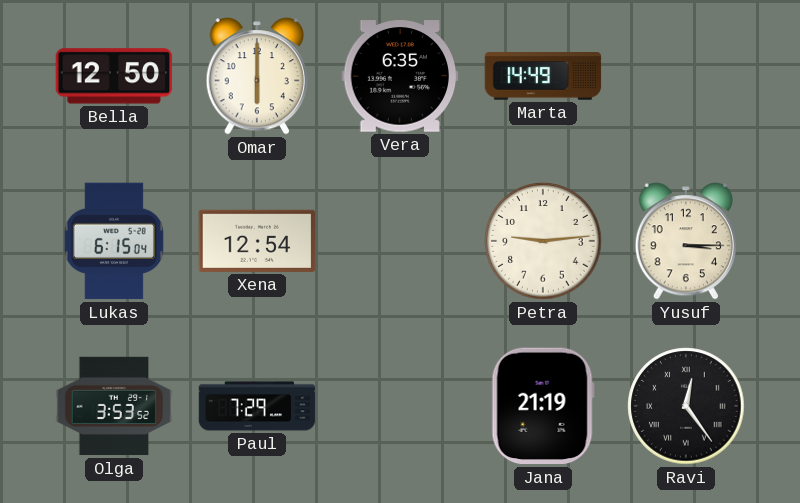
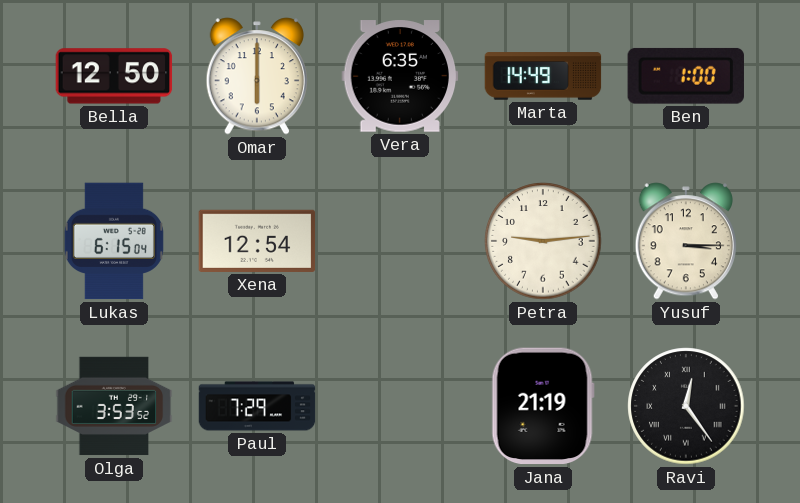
Ben: none -> 1:00 (686, 76)
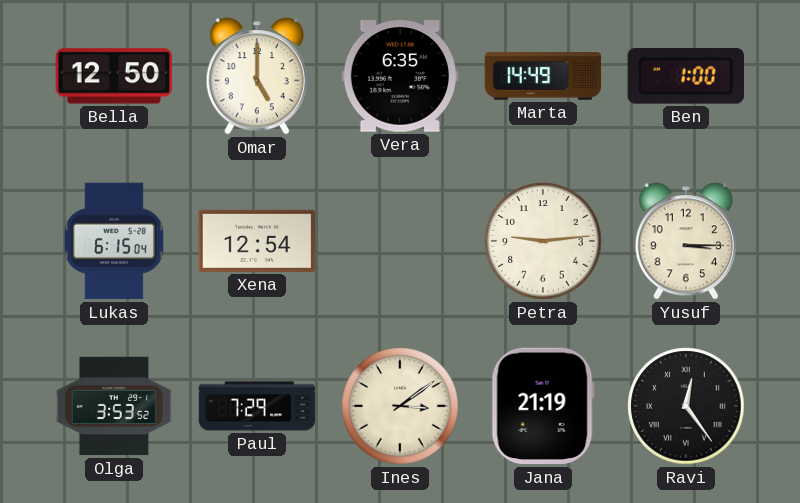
Omar: 6:00 -> 5:00 (257, 76)
Ines: none -> 3:09 (400, 406)
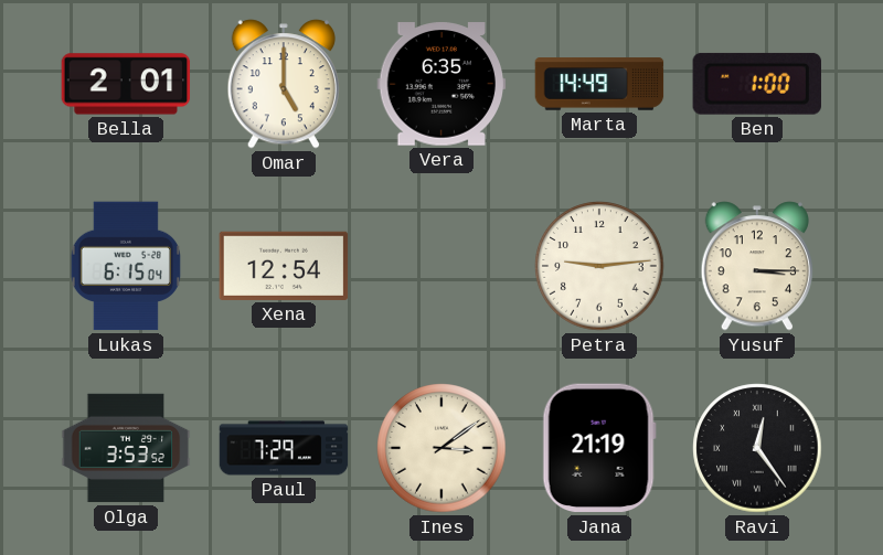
Bella: 12:50 -> 2:01 (126, 84)
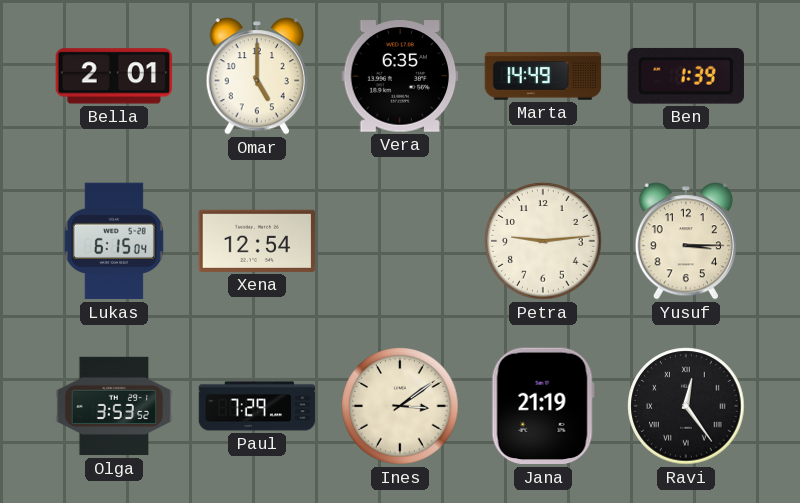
Ben: 1:00 -> 1:39 (686, 76)
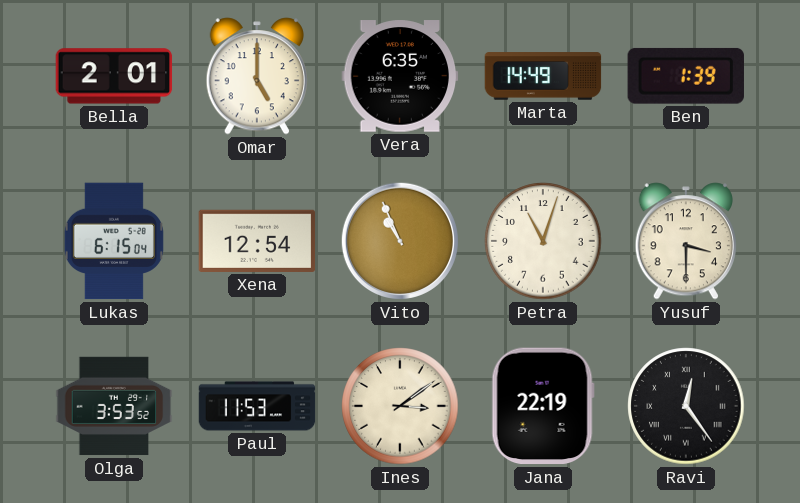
Vito: none -> 10:56 (400, 241)
Petra: 9:14 -> 11:03 (543, 241)
Yusuf: 3:15 -> 3:30 (686, 241)
Paul: 7:29 -> 11:53 (257, 406)
Jana: 21:19 -> 22:19 (543, 406)
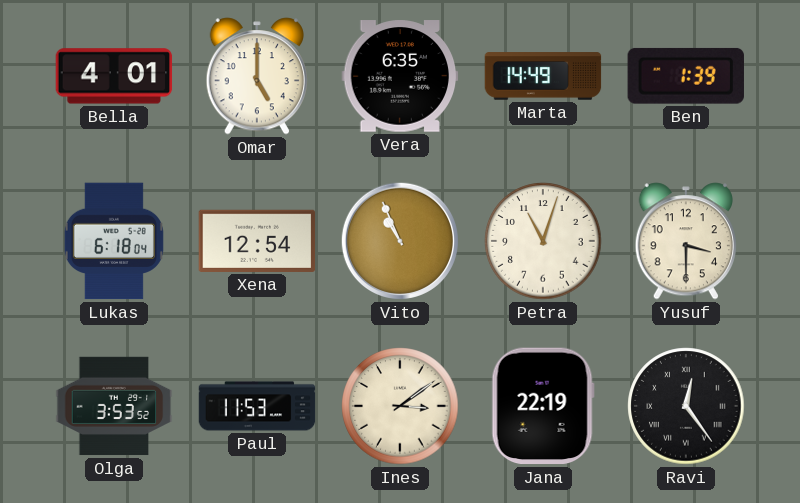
Bella: 2:01 -> 4:01 (114, 76)
Lukas: 6:15 -> 6:18 (114, 241)
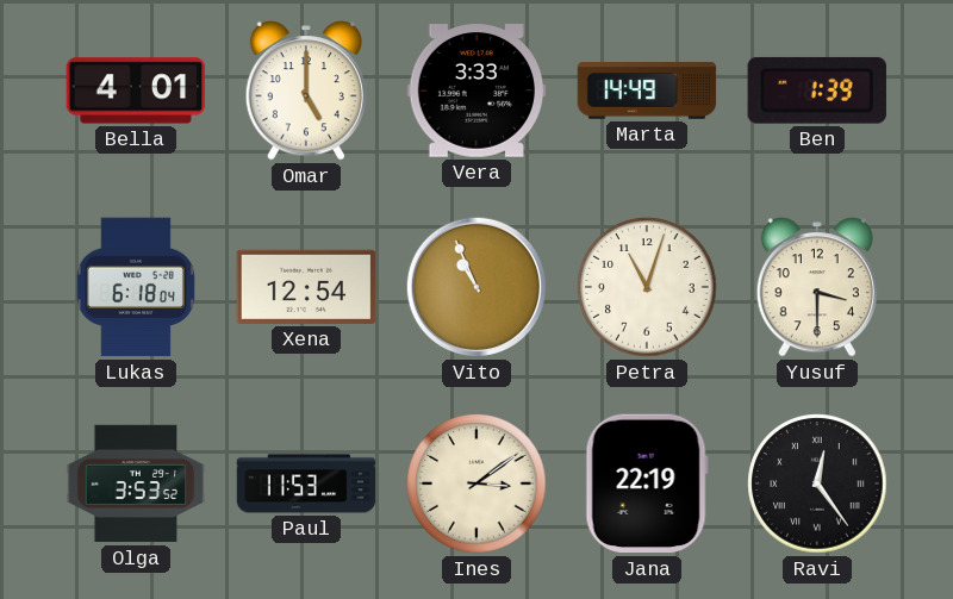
Vera: 6:35 -> 3:33 (476, 91)
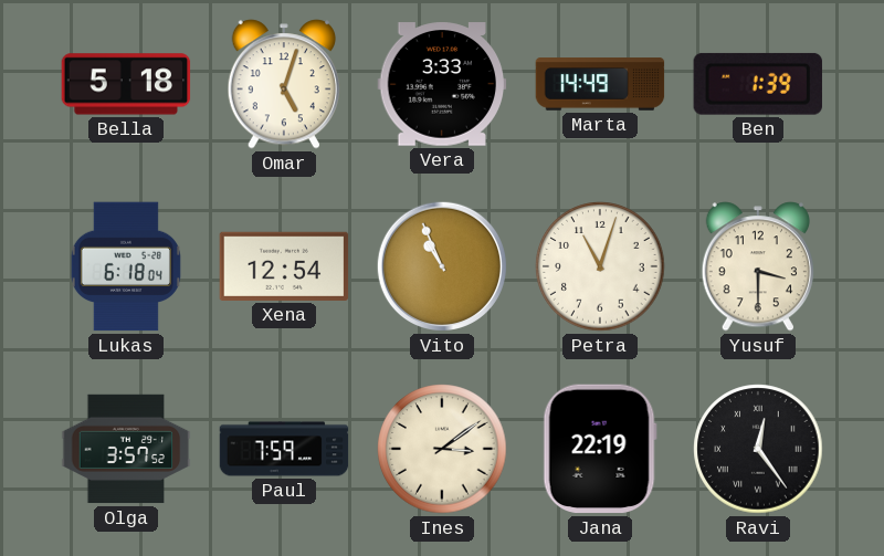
Bella: 4:01 -> 5:18 (126, 84)
Omar: 5:00 -> 5:03 (284, 84)
Olga: 3:53 -> 3:57 (126, 449)
Paul: 11:53 -> 7:59 (284, 449)
